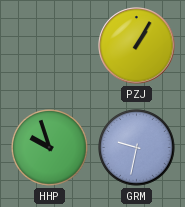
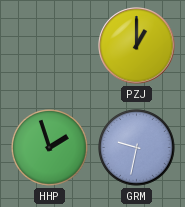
PZJ: 1:05 -> 1:00 (137, 46)
HHP: 9:57 -> 1:57 (50, 148)
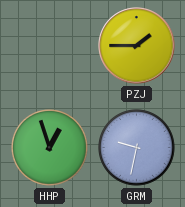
PZJ: 1:00 -> 1:45 (137, 46)
HHP: 1:57 -> 12:57 (50, 148)
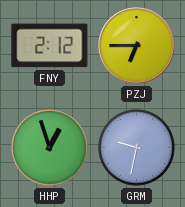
FNY: none -> 2:12 (50, 46)
PZJ: 1:45 -> 6:45 (137, 46)
